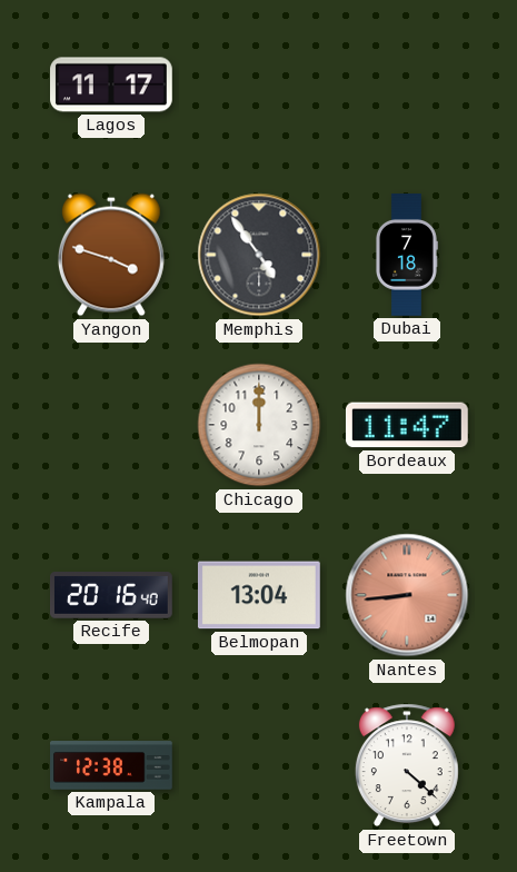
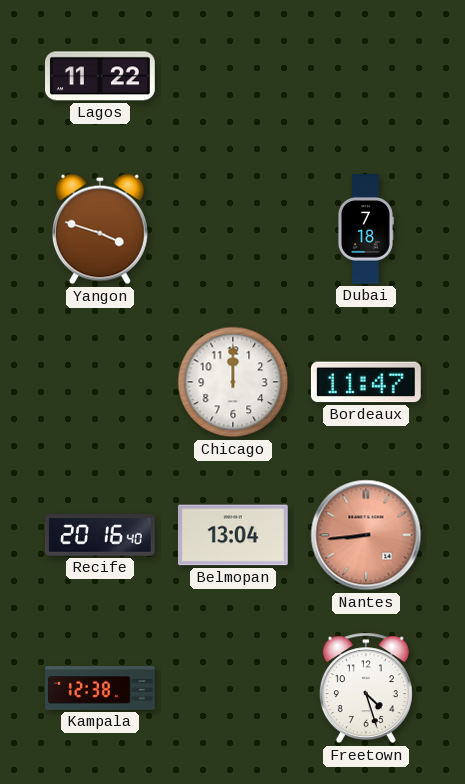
Lagos: 11:17 -> 11:22 (101, 76)
Memphis: 4:54 -> none (259, 255)
Freetown: 4:22 -> 4:27 (366, 688)
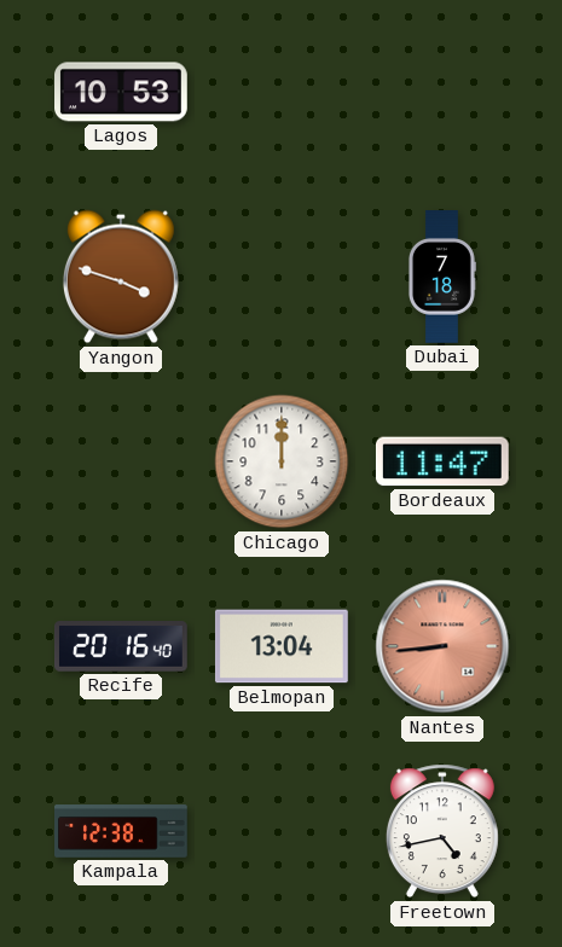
Lagos: 11:22 -> 10:53 (122, 92)
Freetown: 4:27 -> 4:43 (442, 831)
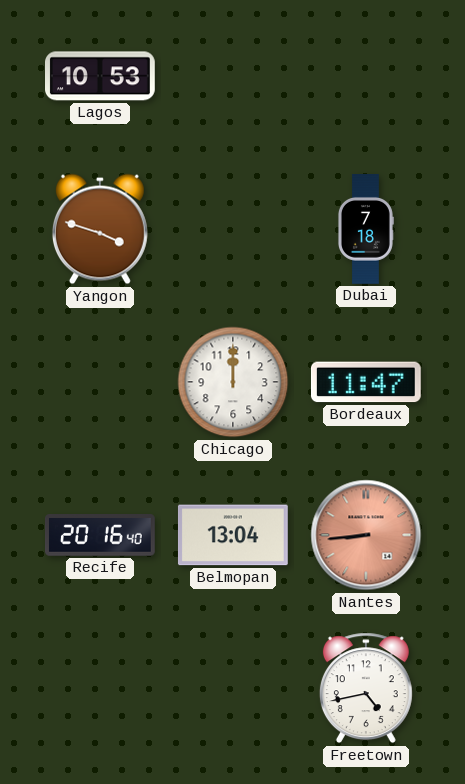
Kampala: 12:38 -> none (122, 831)
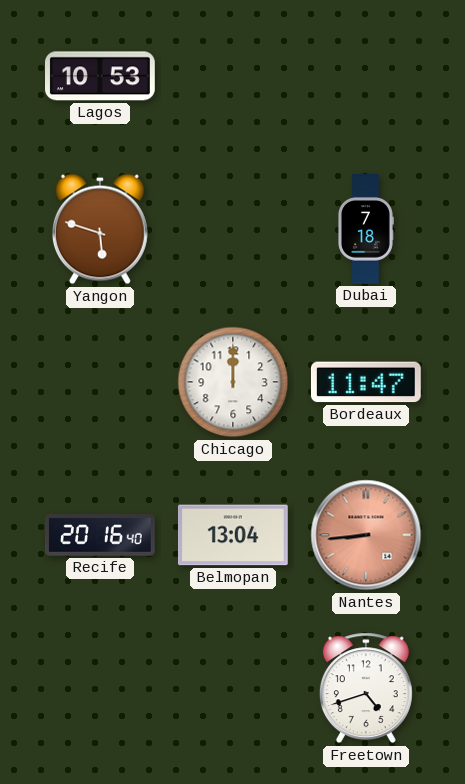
Yangon: 3:48 -> 5:48 (100, 229)
Freetown: 4:43 -> 4:42 (366, 688)
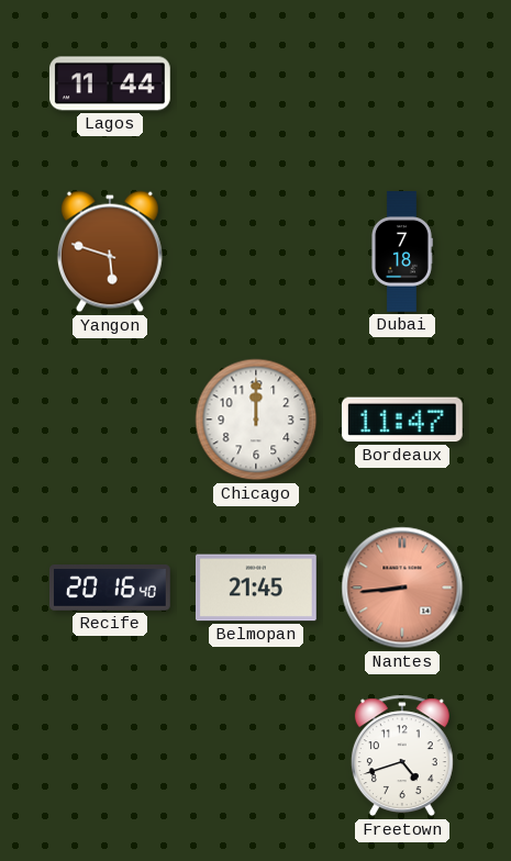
Lagos: 10:53 -> 11:44 (111, 83)
Belmopan: 13:04 -> 21:45 (256, 588)
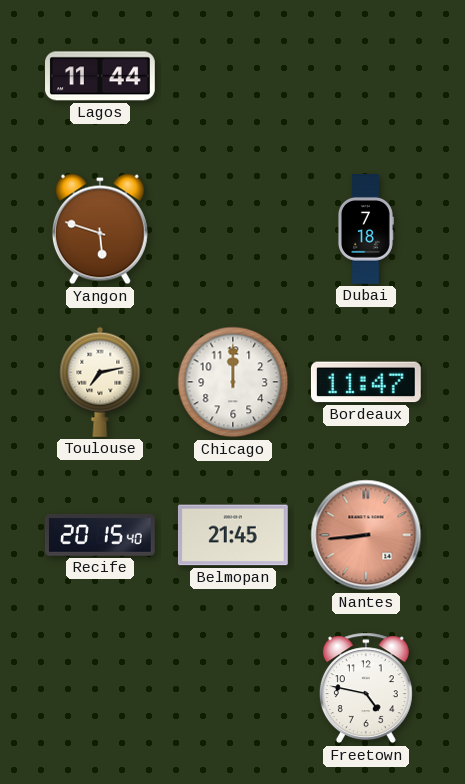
Toulouse: none -> 7:13 (100, 382)
Recife: 20:16 -> 20:15 (101, 536)
Freetown: 4:42 -> 4:47 (366, 688)
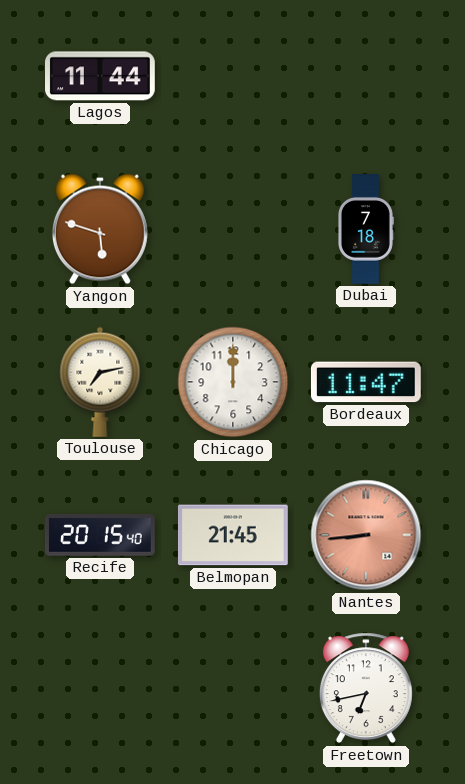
Freetown: 4:47 -> 6:43 (366, 688)
